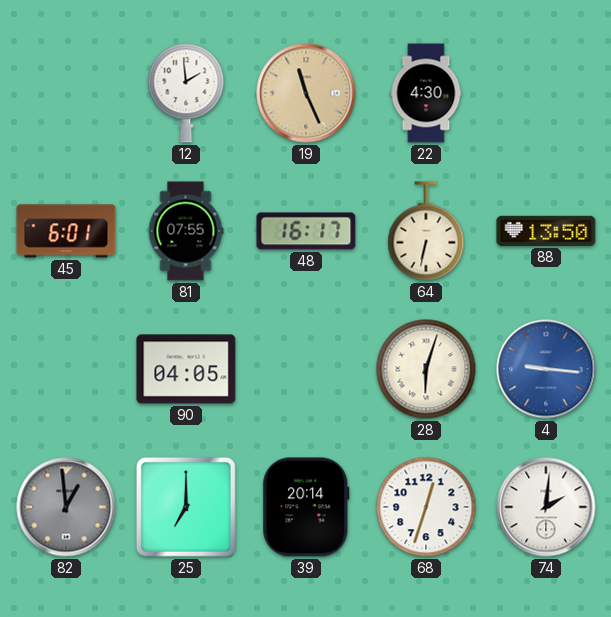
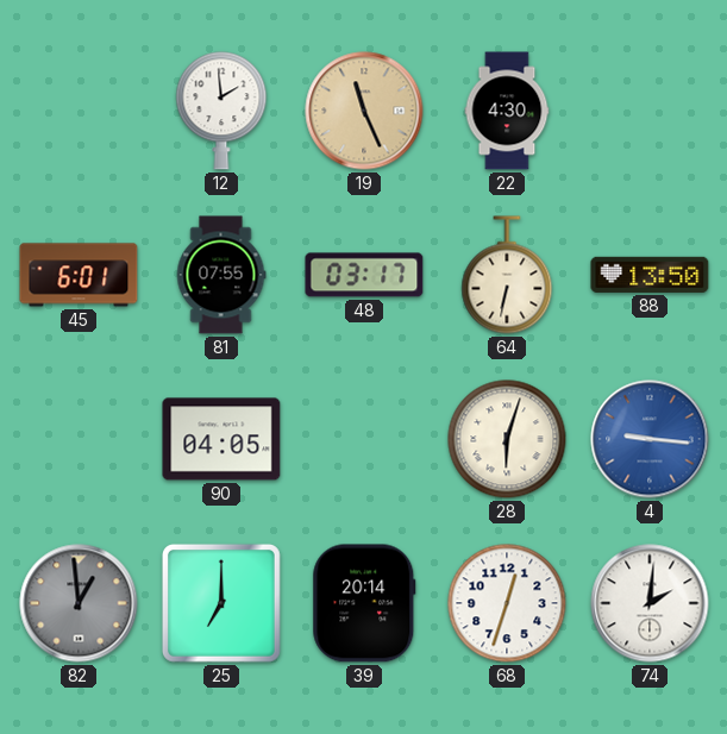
48: 16:17 -> 03:17 (364, 275)
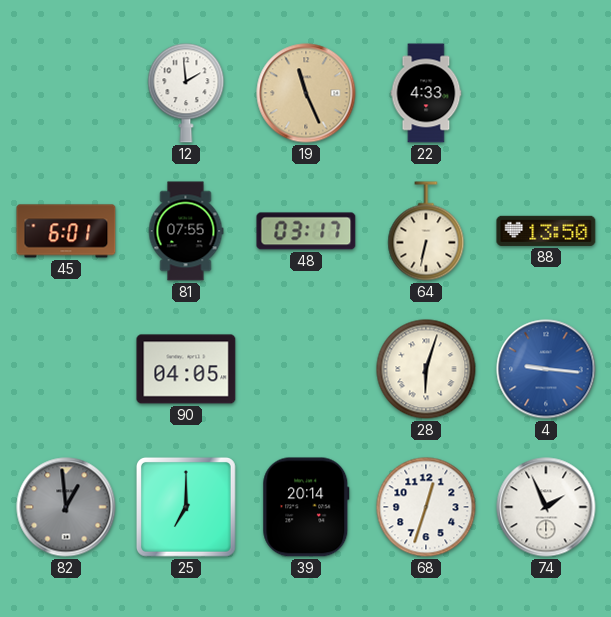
22: 4:30 -> 4:33 (426, 93)
74: 2:01 -> 1:56 (546, 507)
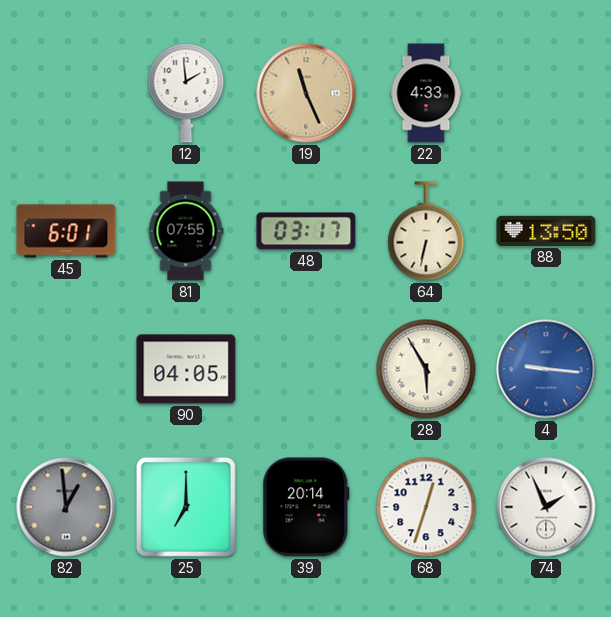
28: 6:03 -> 5:55 (426, 369)
